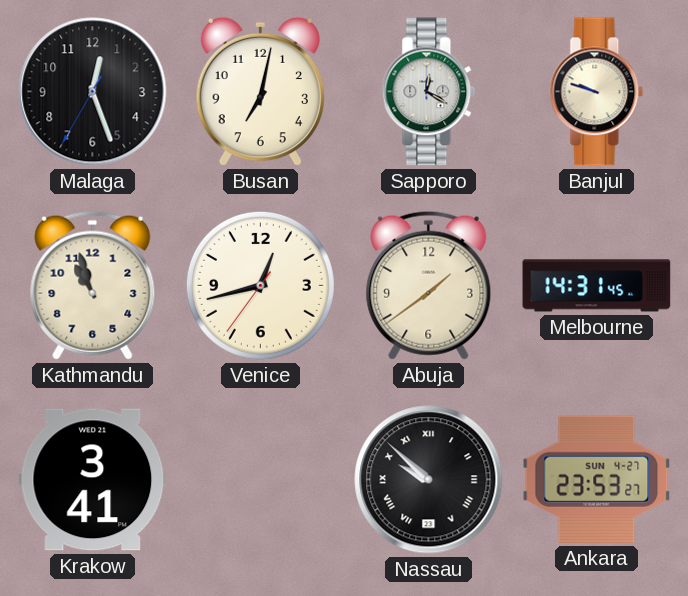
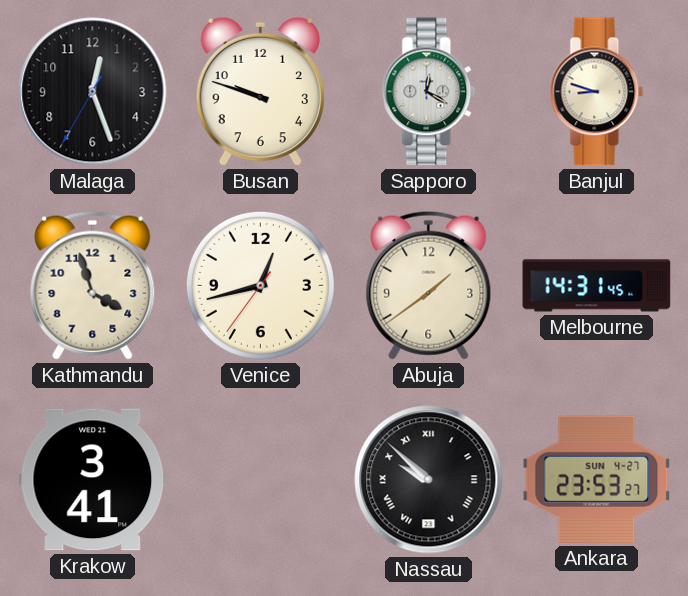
Busan: 7:02 -> 9:48 (260, 92)
Banjul: 9:48 -> 8:48 (597, 92)
Kathmandu: 10:57 -> 3:57 (93, 285)
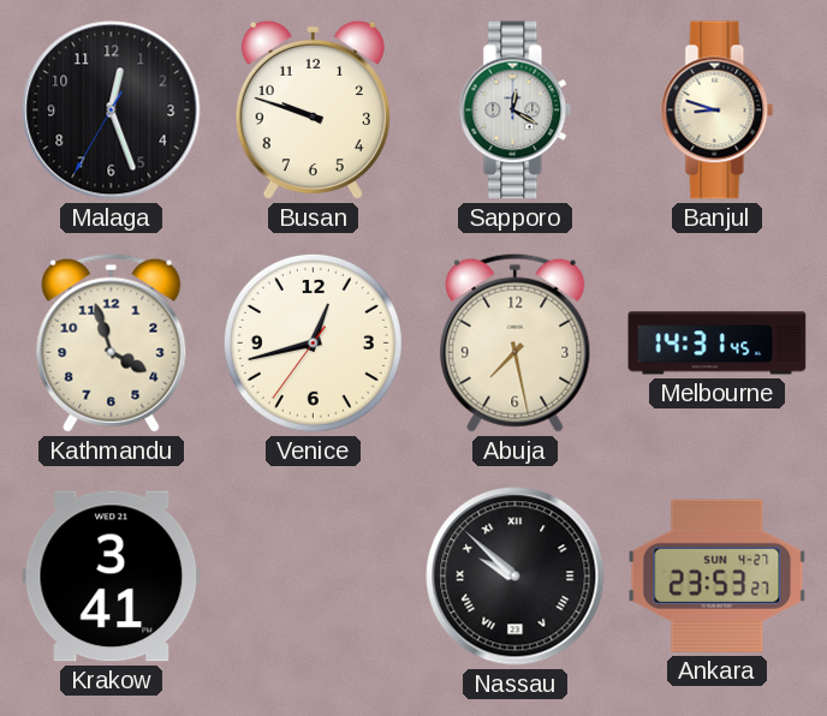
Abuja: 1:39 -> 7:28 (516, 342)
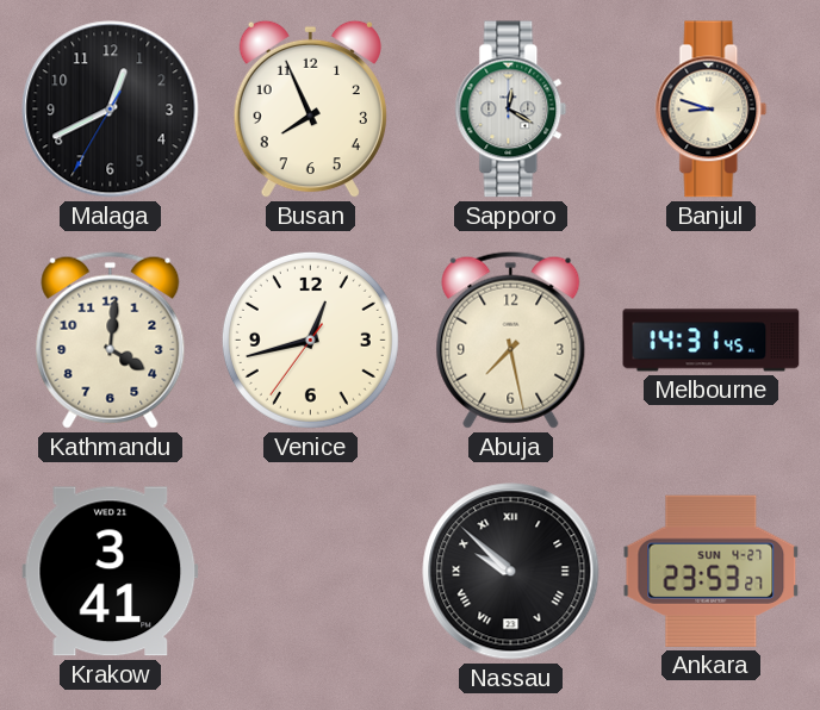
Malaga: 12:26 -> 12:40 (111, 110)
Busan: 9:48 -> 7:56 (310, 110)
Kathmandu: 3:57 -> 4:01 (111, 340)
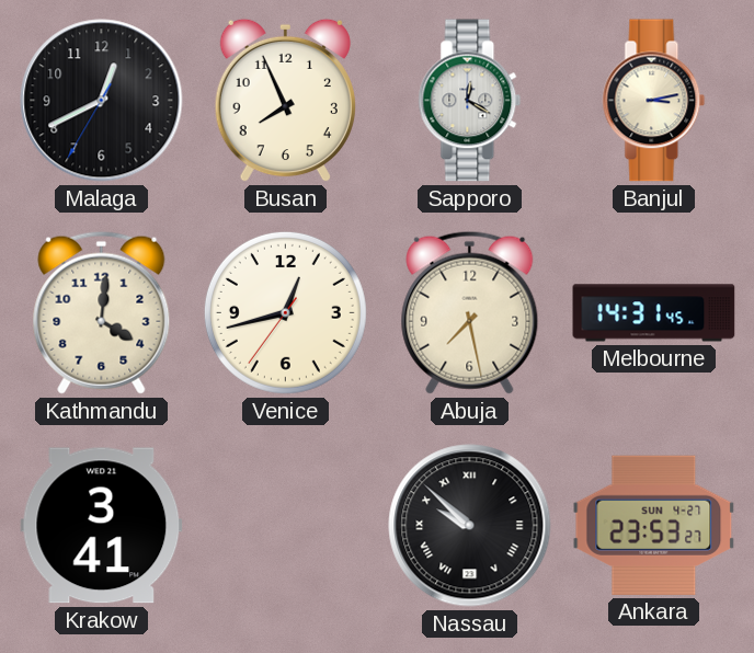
Banjul: 8:48 -> 3:13 (654, 101)
